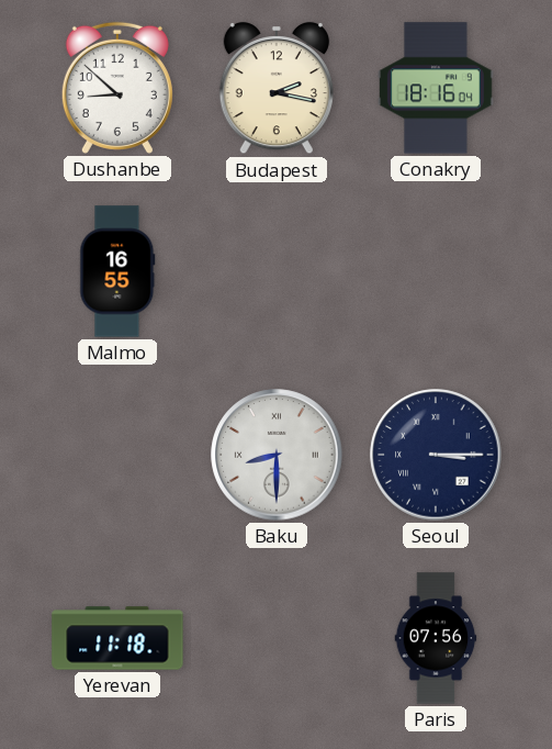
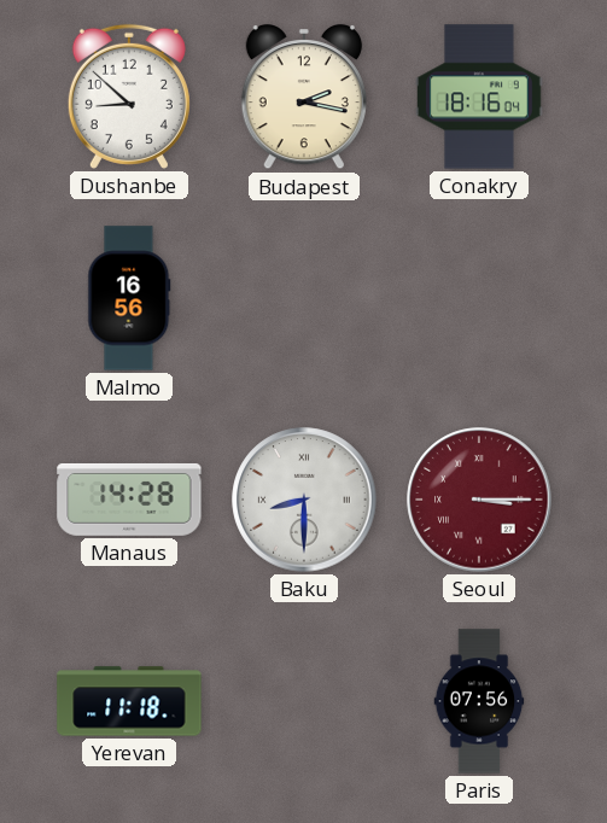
Malmo: 16:55 -> 16:56 (129, 298)
Manaus: none -> 14:28 (129, 500)
Seoul dial: navy -> burgundy (479, 500)
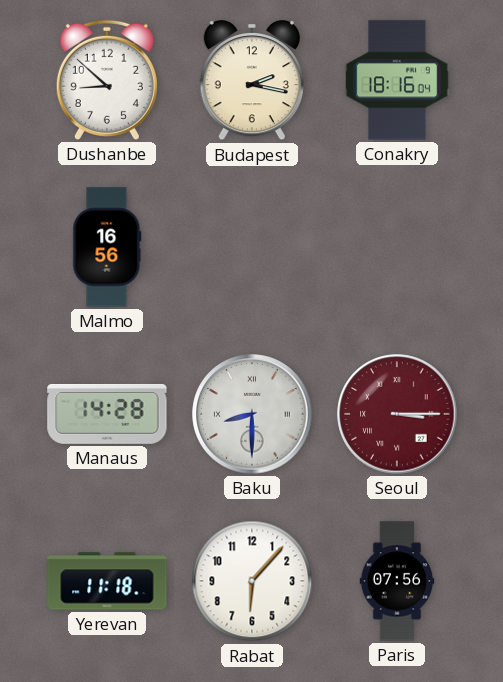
Rabat: none -> 6:07 (252, 581)
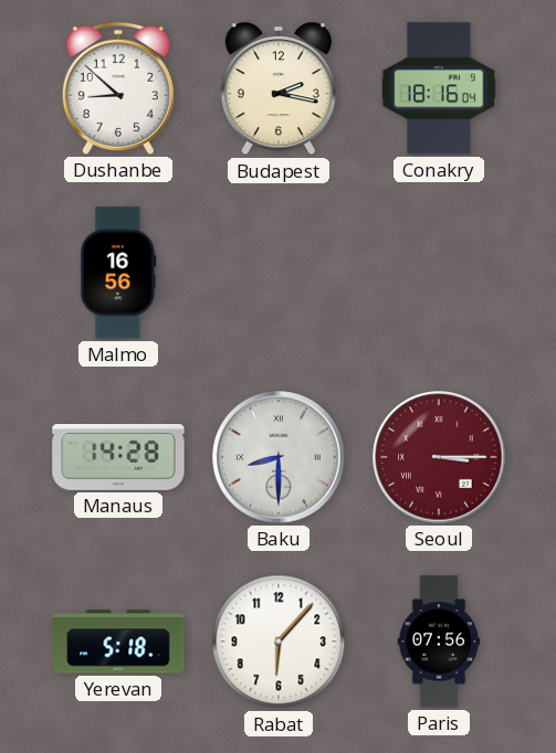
Yerevan: 11:18 -> 5:18 (118, 641)
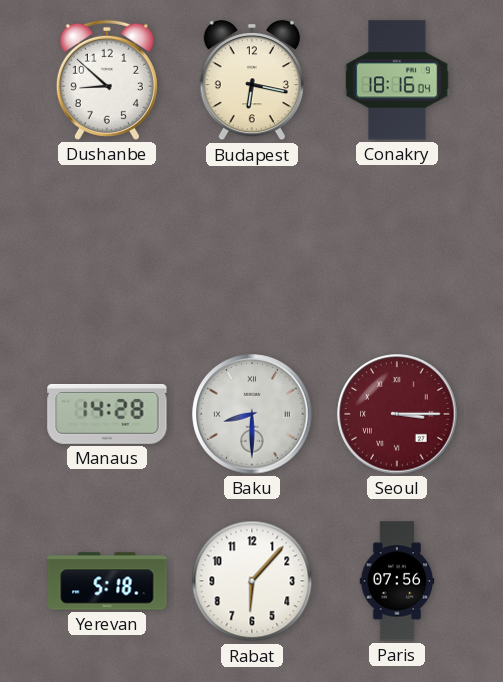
Budapest: 2:17 -> 6:17 (252, 80)
Malmo: 16:56 -> none (118, 273)
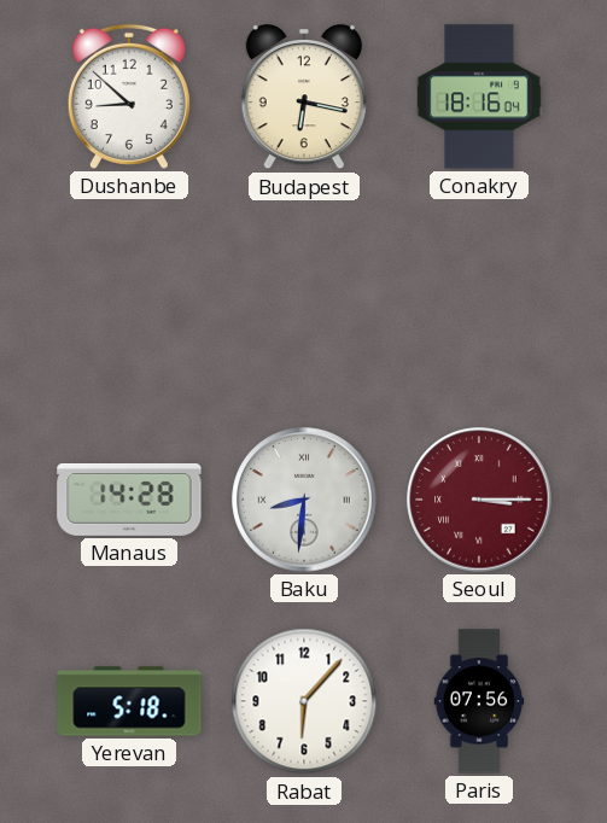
Baku: 8:30 -> 8:31 (304, 500)
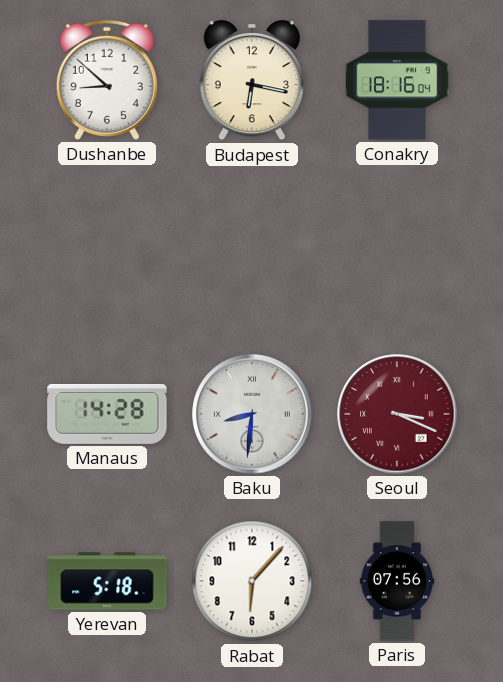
Seoul: 3:15 -> 3:19 (397, 414)
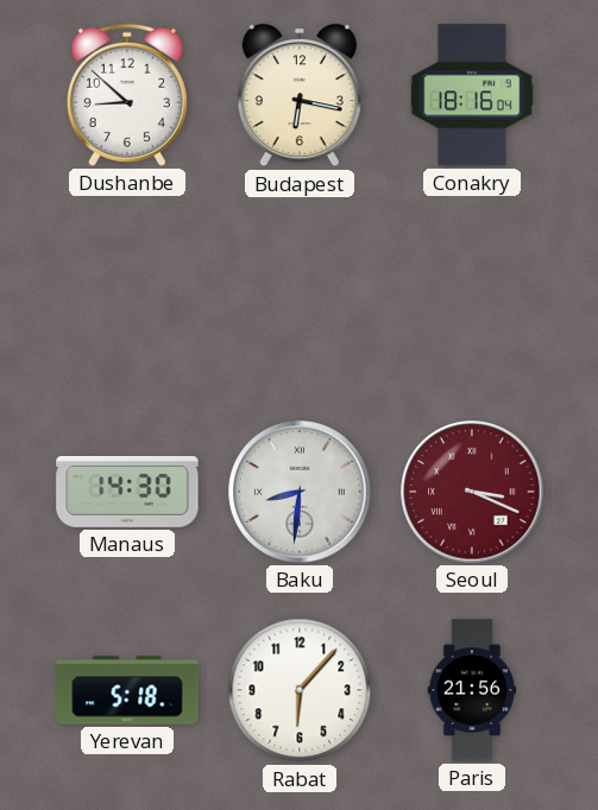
Manaus: 14:28 -> 14:30 (127, 492)
Paris: 07:56 -> 21:56 (472, 690)
